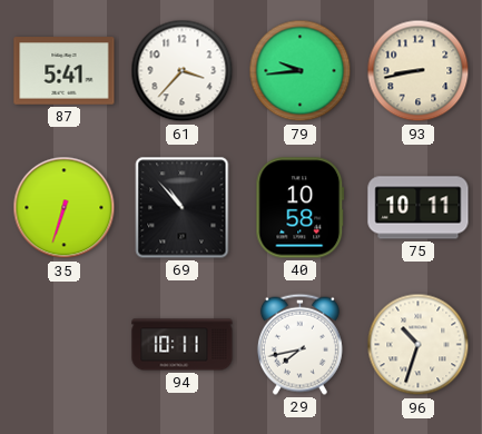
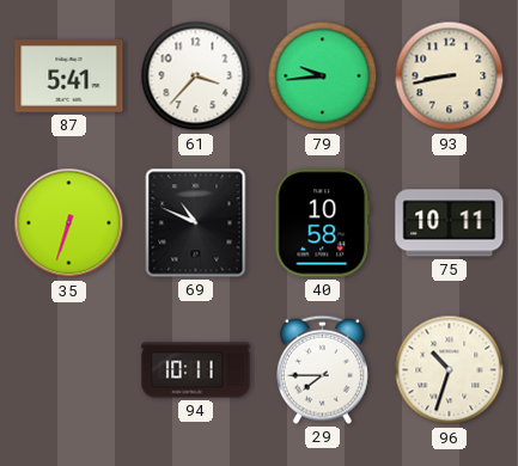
69: 10:53 -> 10:49 (196, 223)
29: 7:43 -> 7:45 (322, 369)
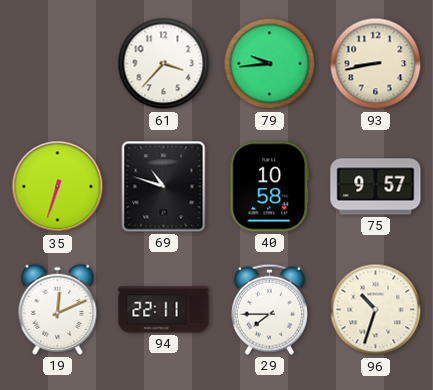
87: 5:41 -> none (69, 76)
69: 10:49 -> 10:48 (164, 187)
75: 10:11 -> 9:57 (376, 187)
19: none -> 12:11 (58, 309)
94: 10:11 -> 22:11 (164, 310)
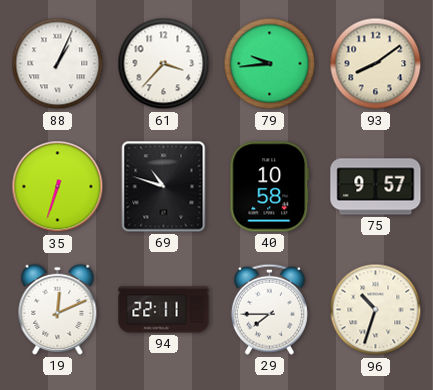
88: none -> 1:04 (58, 64)
93: 8:43 -> 8:09 (376, 64)
